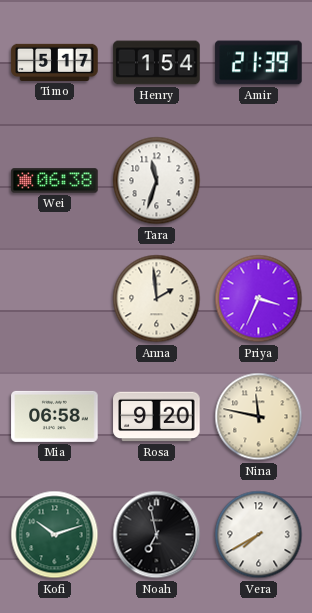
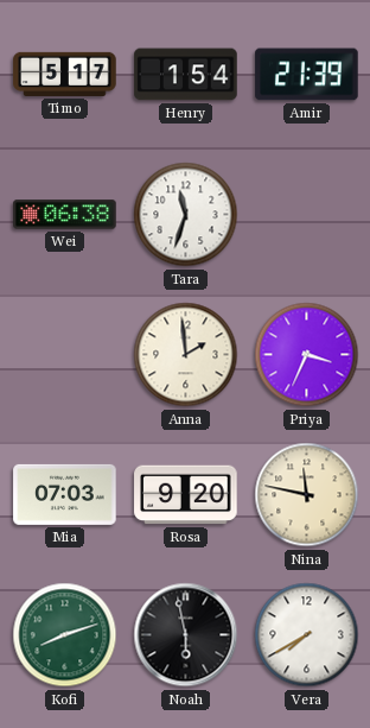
Mia: 06:58 -> 07:03 (65, 494)
Kofi: 10:12 -> 8:12 (65, 635)
Noah: 6:58 -> 5:58 (186, 635)
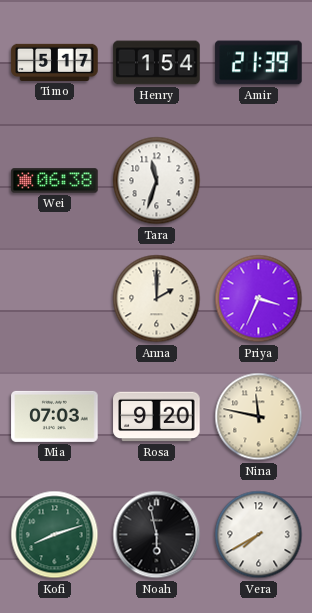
Anna: 1:59 -> 2:00 (157, 299)
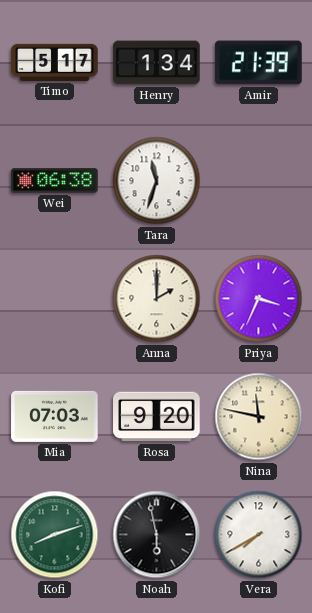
Henry: 1:54 -> 1:34 (157, 63)
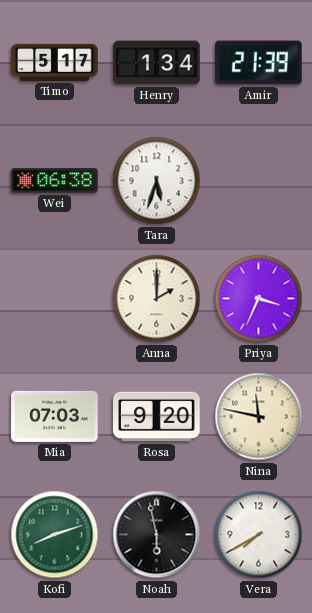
Tara: 11:33 -> 5:33 (157, 181)
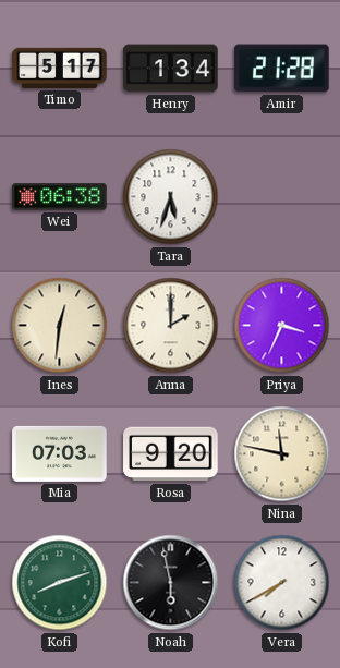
Amir: 21:39 -> 21:28 (282, 69)
Ines: none -> 12:31 (60, 326)
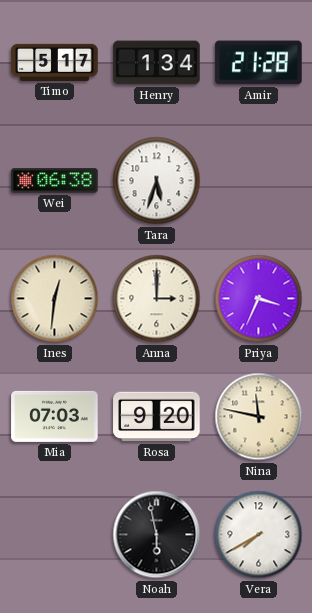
Anna: 2:00 -> 3:00 (157, 299)
Kofi: 8:12 -> none (60, 583)
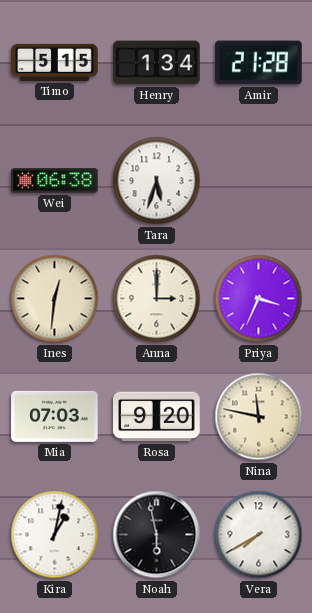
Timo: 5:17 -> 5:15 (55, 62)
Kira: none -> 1:02 (55, 535)
